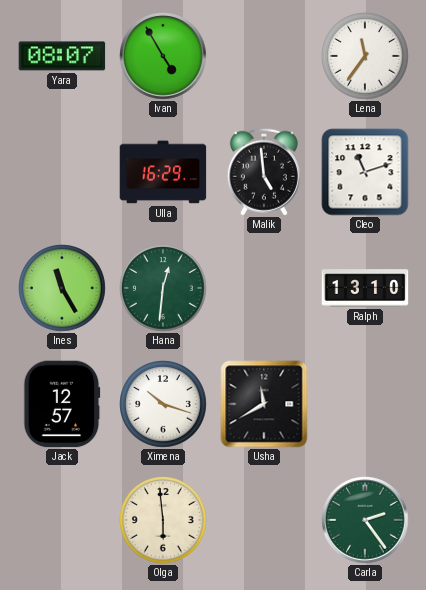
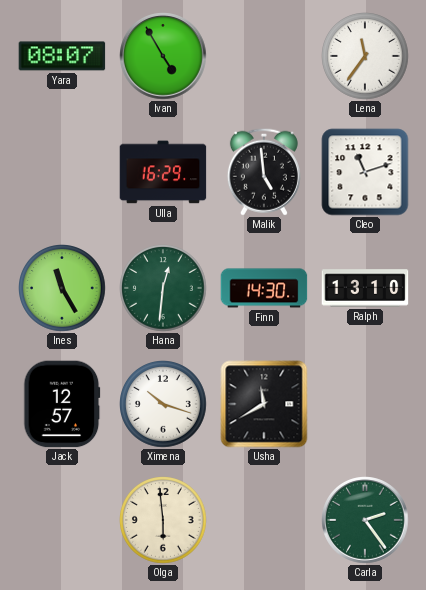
Finn: none -> 14:30 (264, 288)
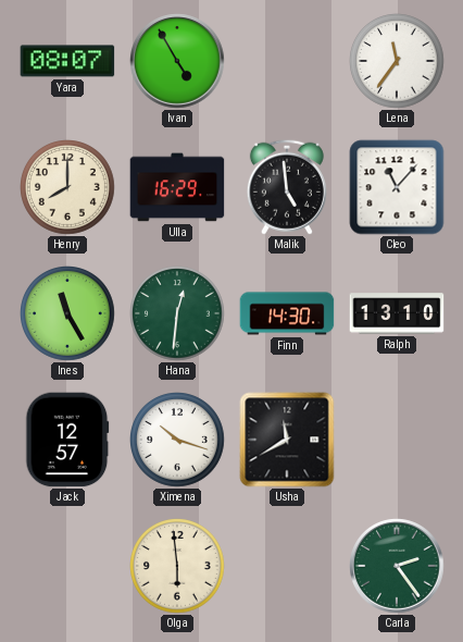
Henry: none -> 8:00 (68, 188)
Cleo: 11:12 -> 11:07 (397, 187)
